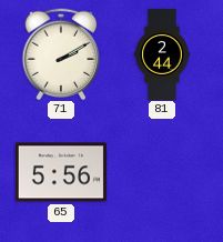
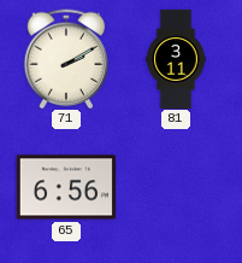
81: 2:44 -> 3:11 (176, 59)
65: 5:56 -> 6:56 (66, 187)
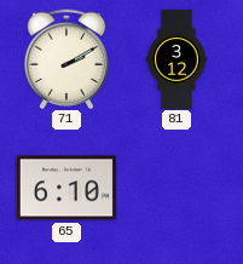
81: 3:11 -> 3:12 (177, 59)
65: 6:56 -> 6:10 (66, 188)
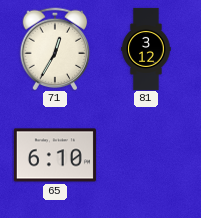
71: 2:10 -> 12:35 (55, 49)
